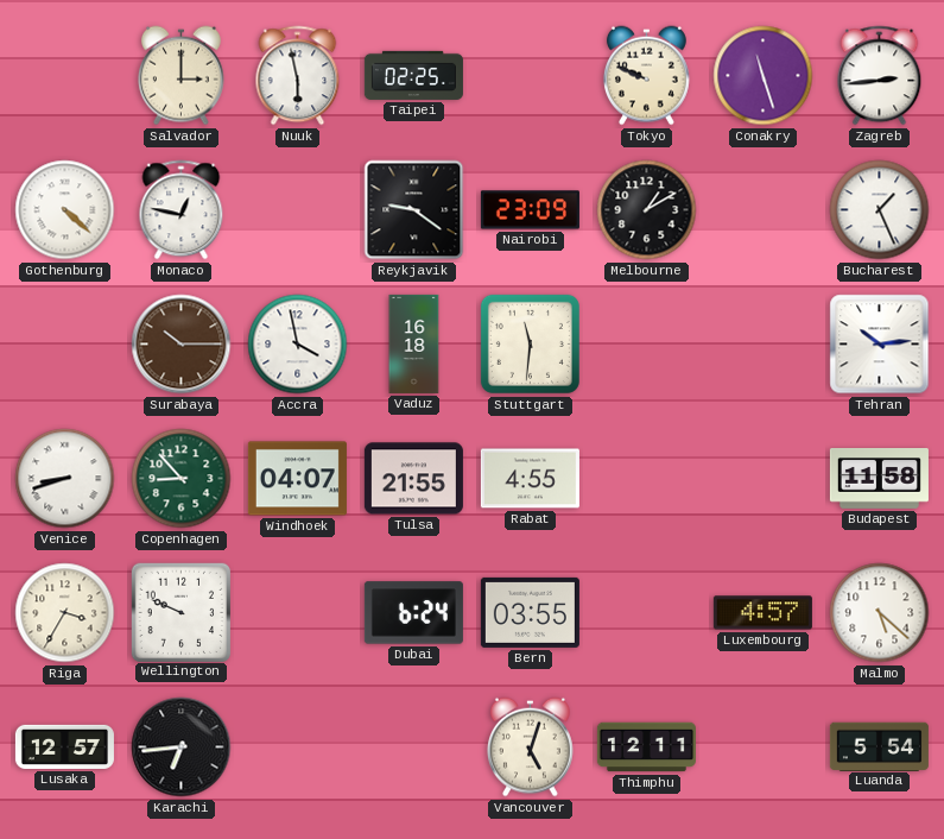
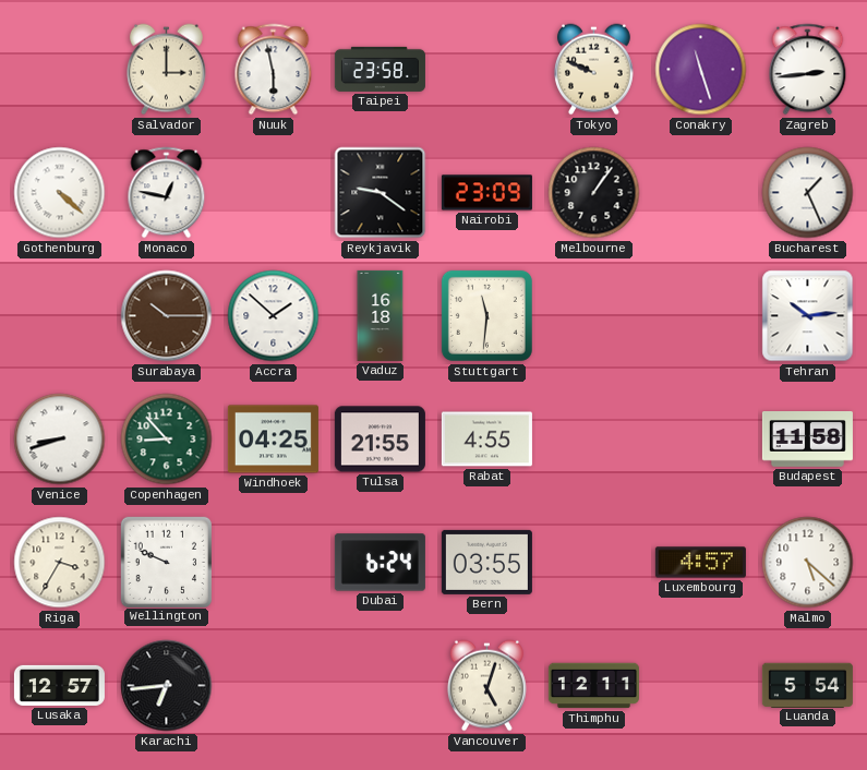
Taipei: 02:25 -> 23:58 (380, 69)
Melbourne: 1:10 -> 1:06 (594, 193)
Accra: 3:58 -> 1:52 (274, 316)
Windhoek: 04:07 -> 04:25 (273, 440)
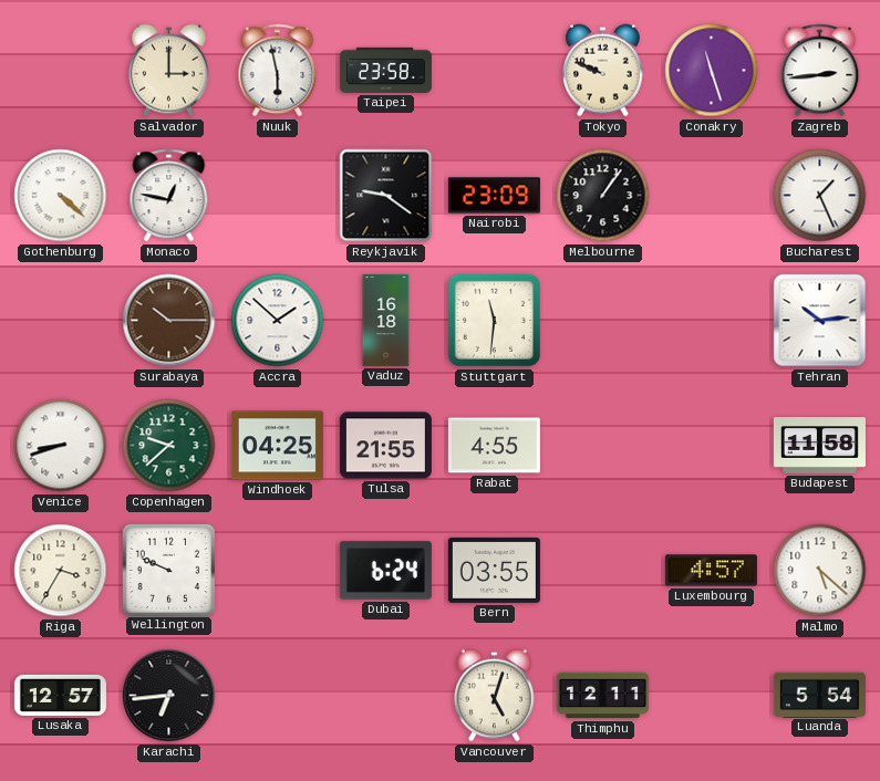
Copenhagen: 8:53 -> 9:38 (169, 446)
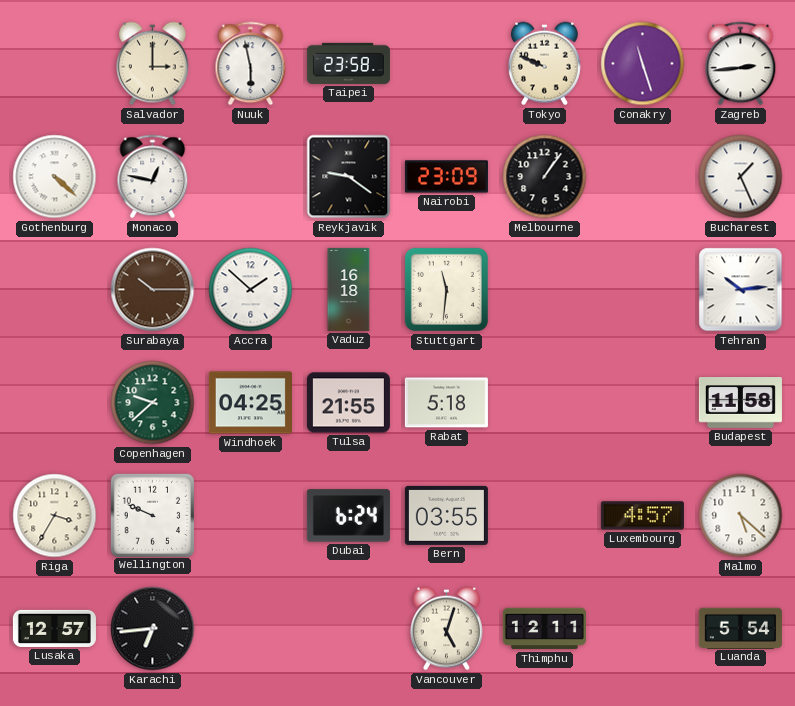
Venice: 8:42 -> none (61, 446)
Rabat: 4:55 -> 5:18 (446, 403)
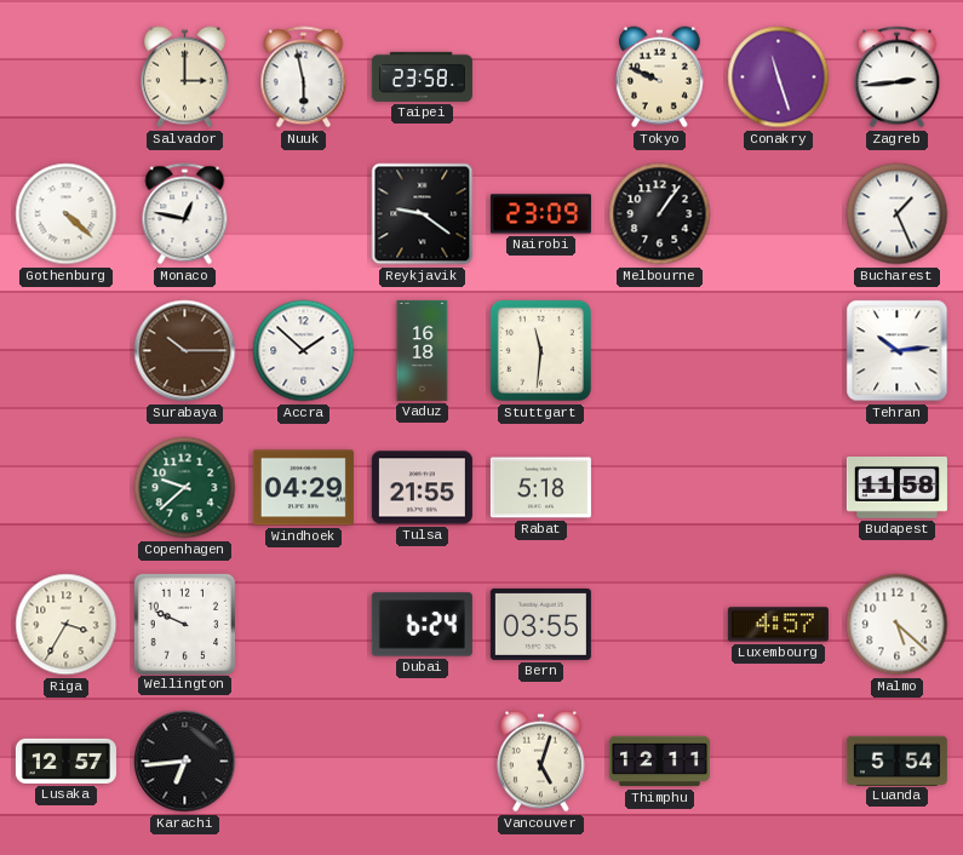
Windhoek: 04:25 -> 04:29 (303, 488)
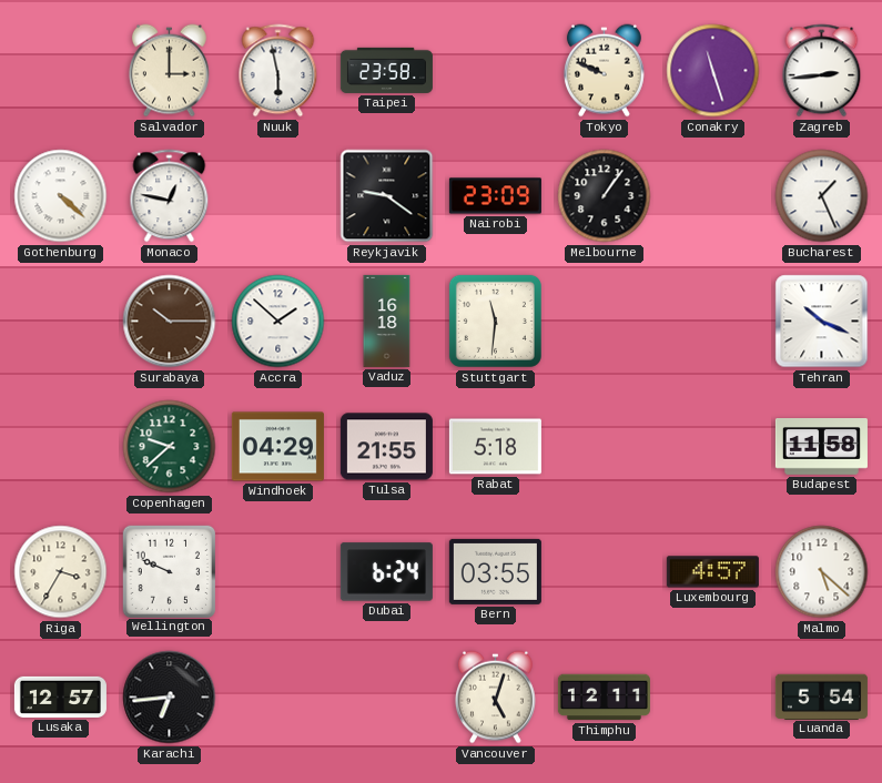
Tehran: 10:14 -> 10:19 (822, 322)
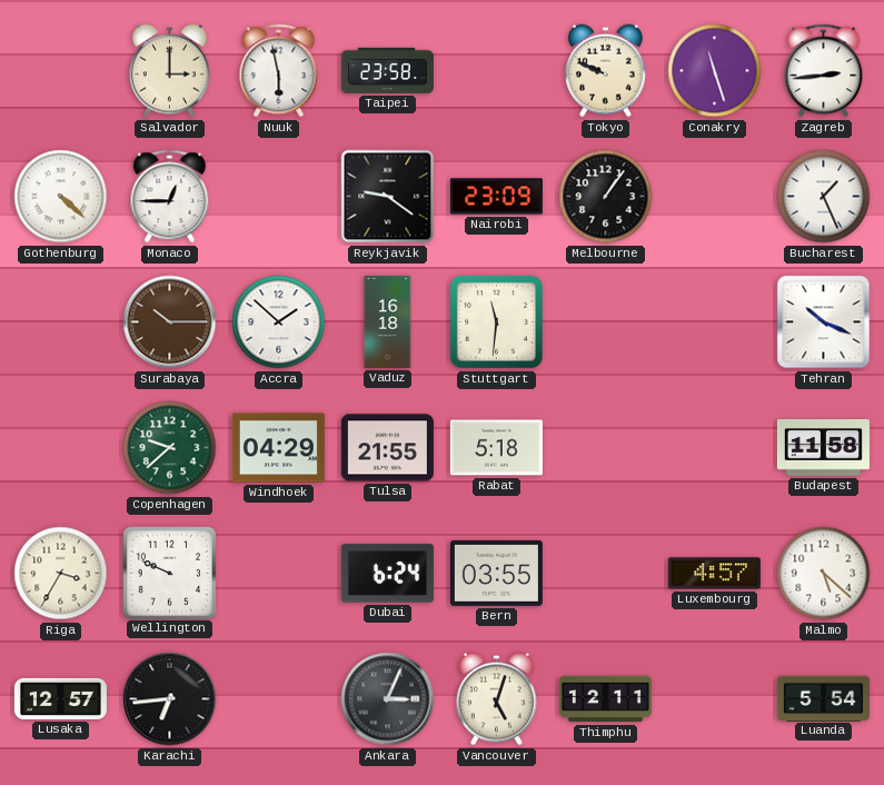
Monaco: 12:47 -> 12:45 (170, 197)
Ankara: none -> 3:04 (388, 699)
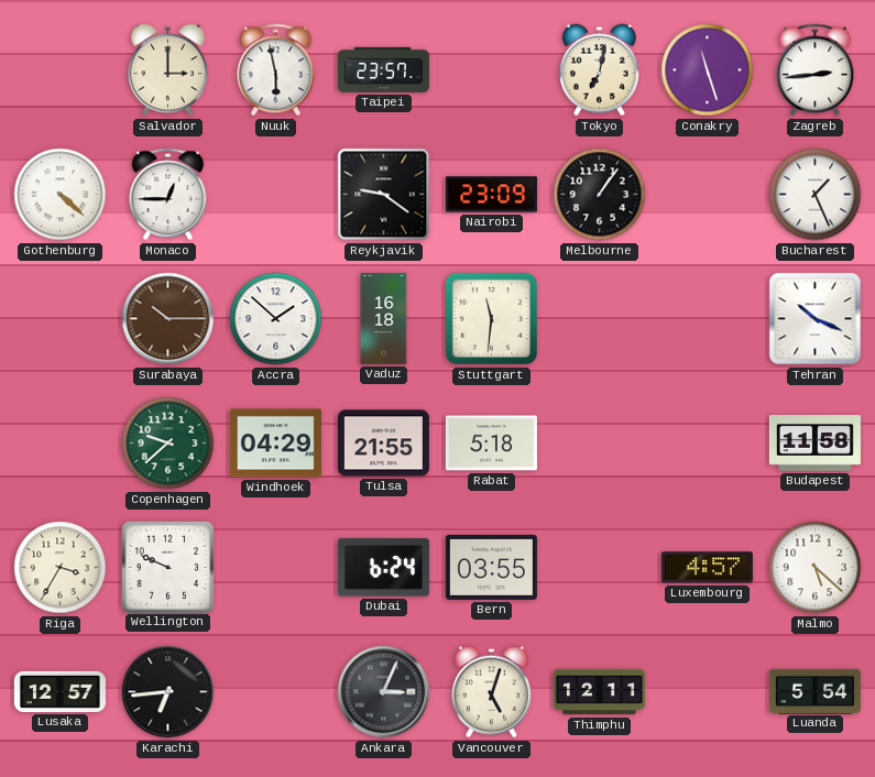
Taipei: 23:58 -> 23:57 (383, 69)
Tokyo: 9:49 -> 7:02 (600, 70)
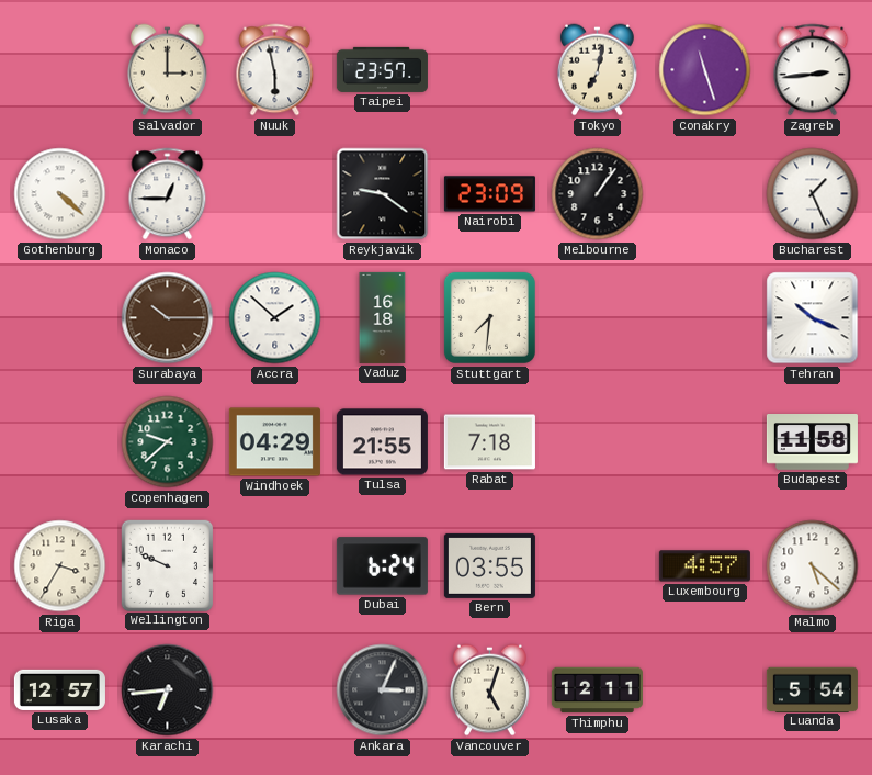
Stuttgart: 11:31 -> 7:31 (489, 317)
Rabat: 5:18 -> 7:18 (489, 442)
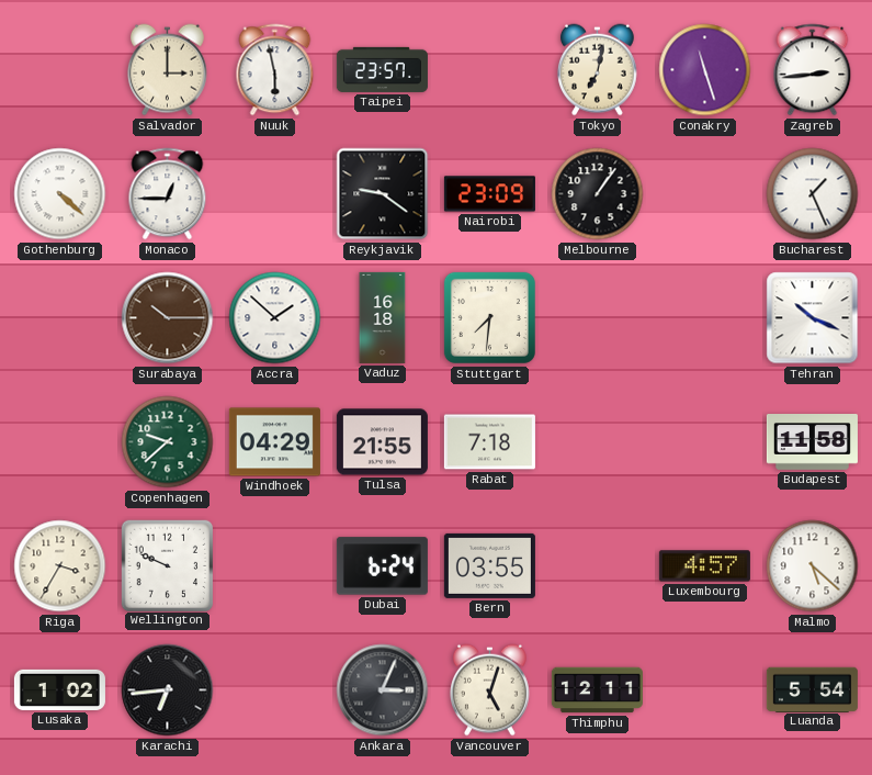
Lusaka: 12:57 -> 1:02 (59, 689)
